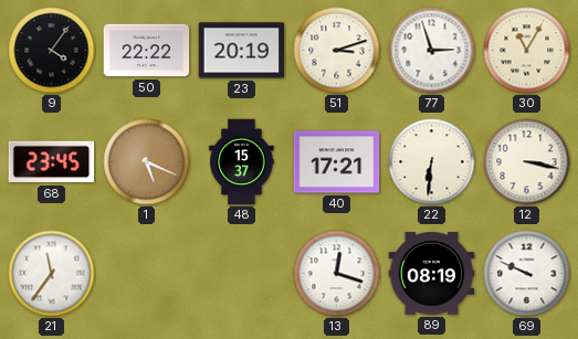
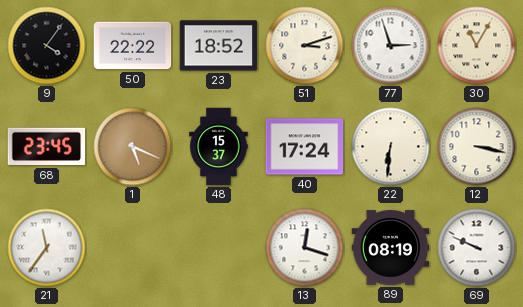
23: 20:19 -> 18:52 (219, 46)
40: 17:21 -> 17:24 (305, 147)
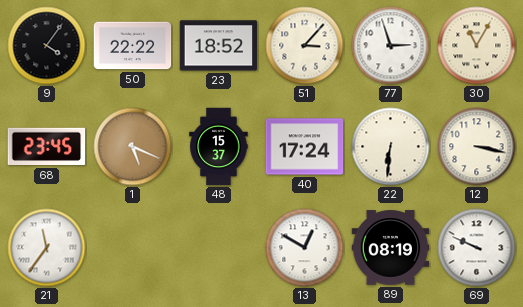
51: 3:12 -> 3:07 (305, 46)
13: 12:18 -> 12:50 (305, 248)
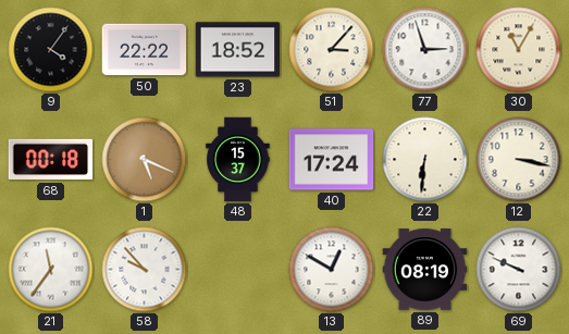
68: 23:45 -> 00:18 (51, 160)
58: none -> 9:53 (145, 270)
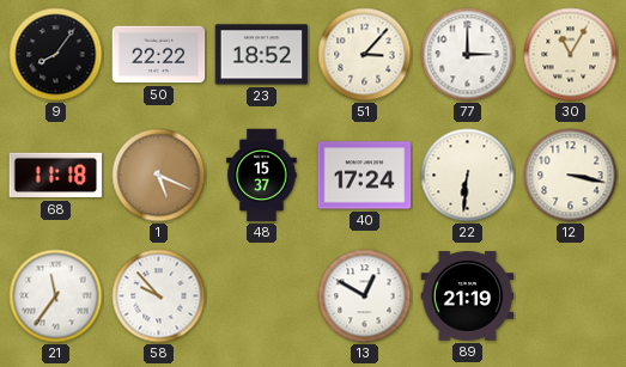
9: 4:06 -> 8:06 (56, 55)
77: 2:57 -> 3:00 (468, 55)
68: 00:18 -> 11:18 (56, 176)
89: 08:19 -> 21:19 (468, 296)
69: 9:49 -> none (519, 270)
